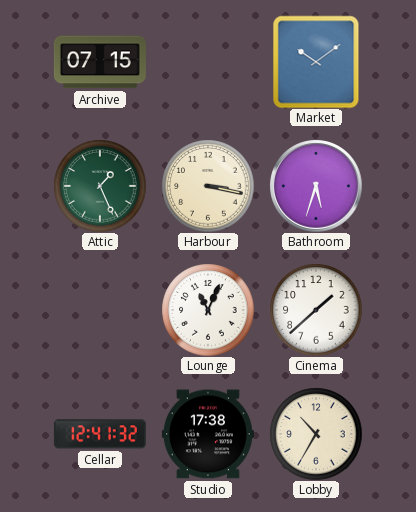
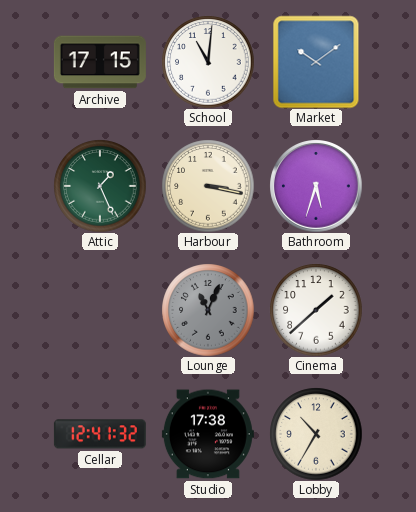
Archive: 07:15 -> 17:15 (100, 62)
School: none -> 11:01 (208, 62)
Lounge dial: white -> grey (208, 310)
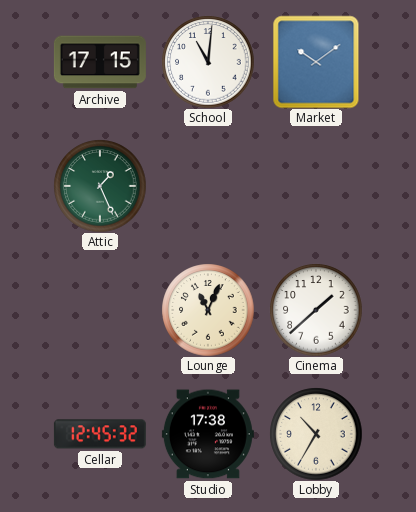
Harbour: 3:17 -> none (208, 186)
Bathroom: 5:33 -> none (316, 186)
Lounge dial: grey -> cream (208, 310)
Cellar: 12:41 -> 12:45 (100, 434)
